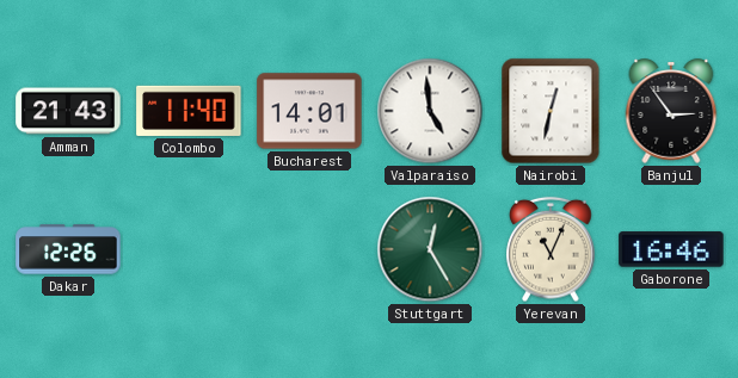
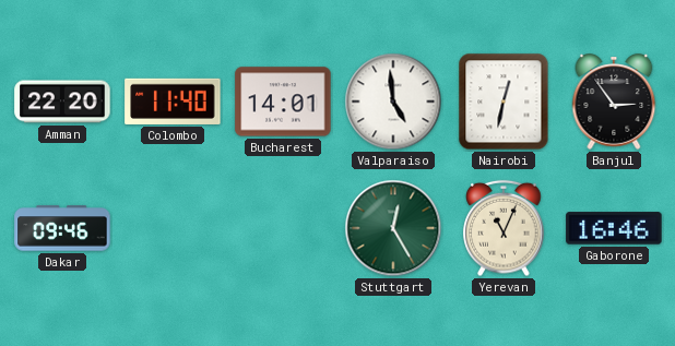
Amman: 21:43 -> 22:20 (62, 102)
Dakar: 12:26 -> 09:46 (62, 228)
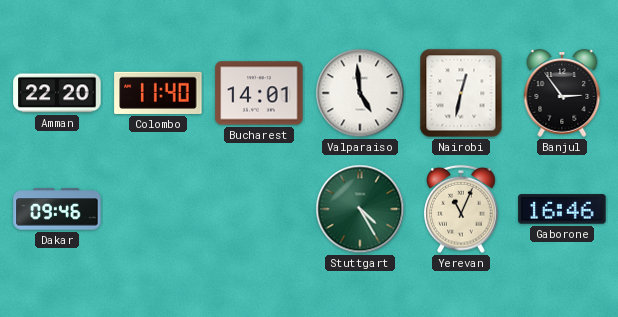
Stuttgart: 12:25 -> 4:25 (360, 209)
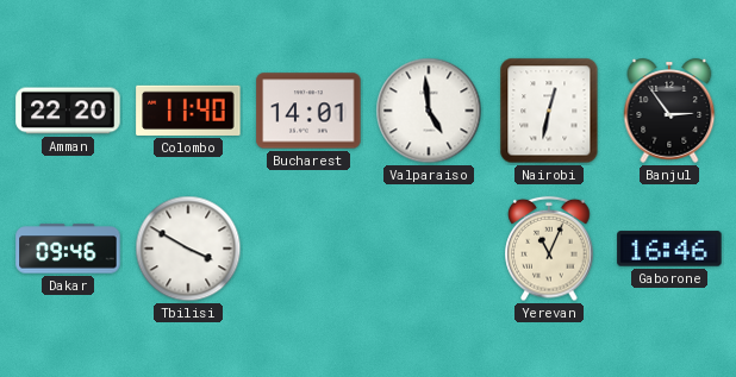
Tbilisi: none -> 3:50 (188, 249)
Stuttgart: 4:25 -> none (360, 209)
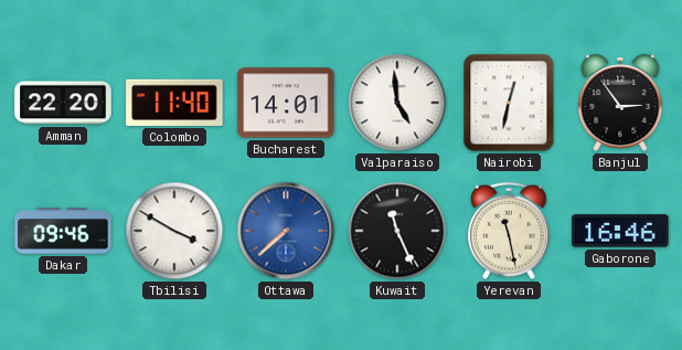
Ottawa: none -> 7:38 (286, 231)
Kuwait: none -> 11:26 (397, 231)
Yerevan: 11:04 -> 11:28 (509, 231)
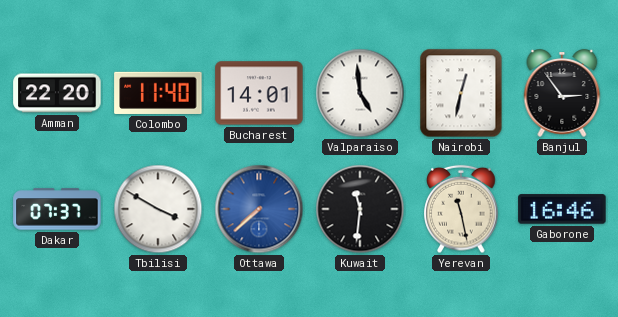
Dakar: 09:46 -> 07:37 (57, 209)
Kuwait: 11:26 -> 11:31 (360, 209)
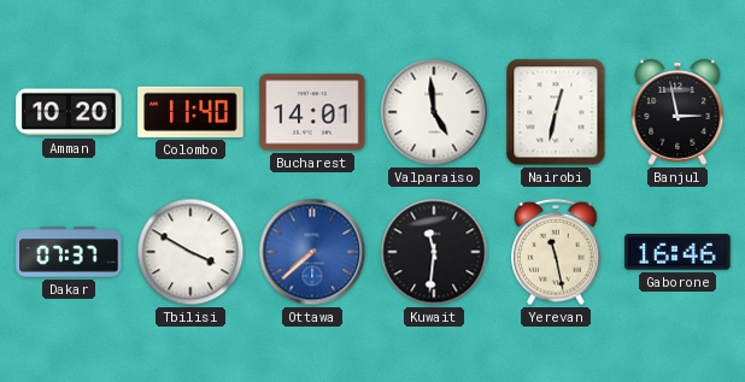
Amman: 22:20 -> 10:20 (69, 112)
Banjul: 2:54 -> 2:58 (677, 112)
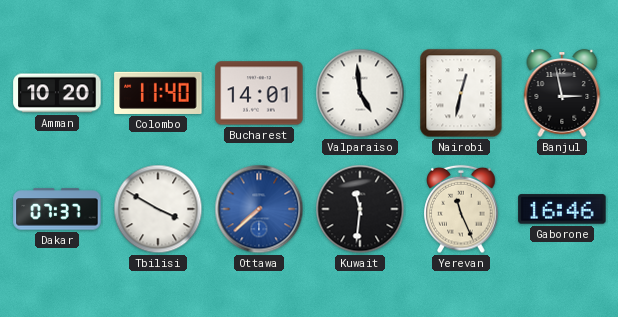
Yerevan: 11:28 -> 11:26 (461, 209)
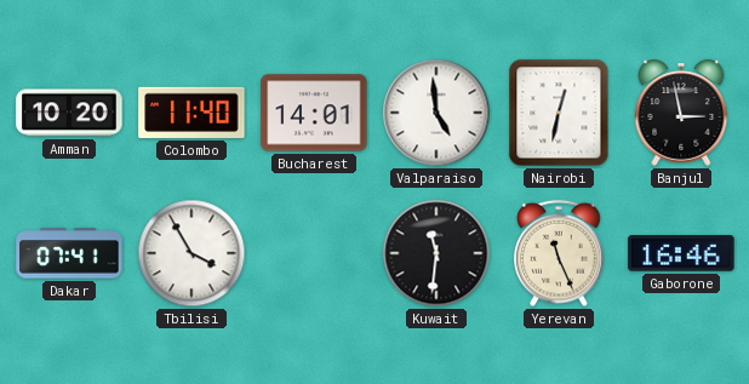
Dakar: 07:37 -> 07:41 (69, 253)
Tbilisi: 3:50 -> 3:55 (191, 253)
Ottawa: 7:38 -> none (259, 209)
